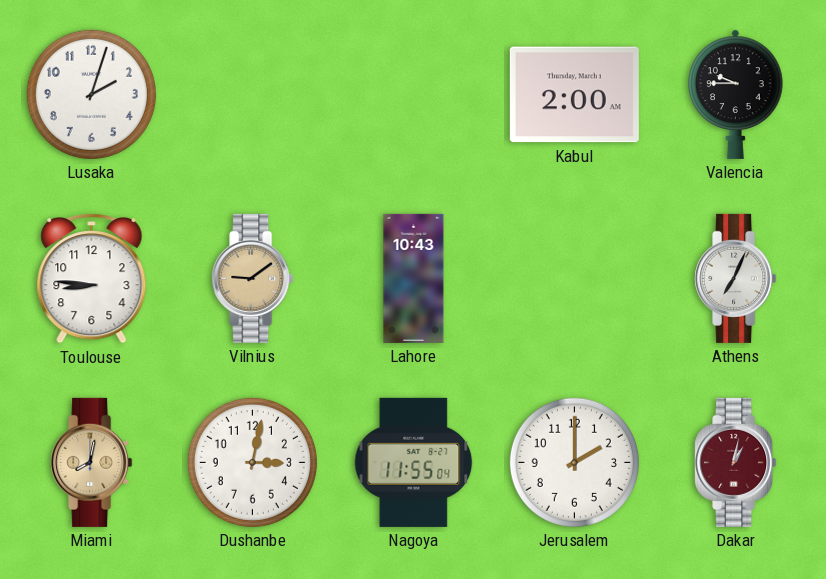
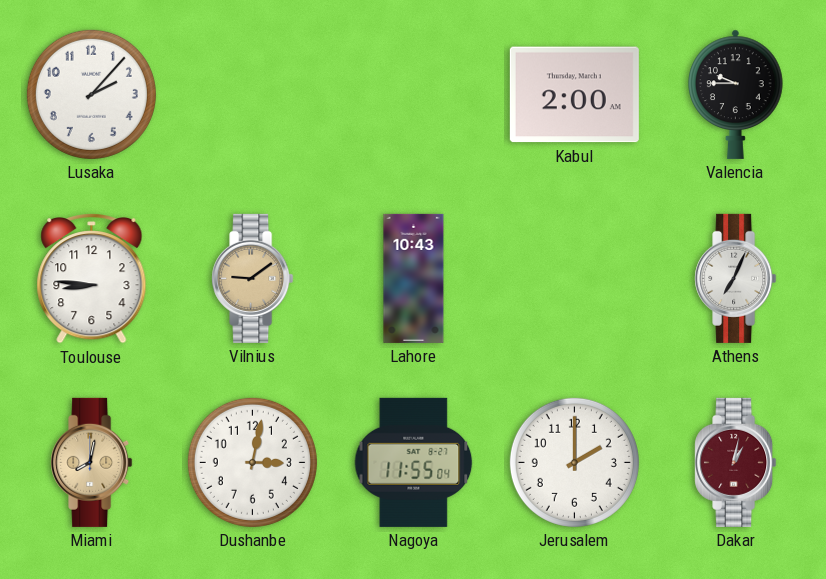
Lusaka: 2:03 -> 2:07 (91, 94)
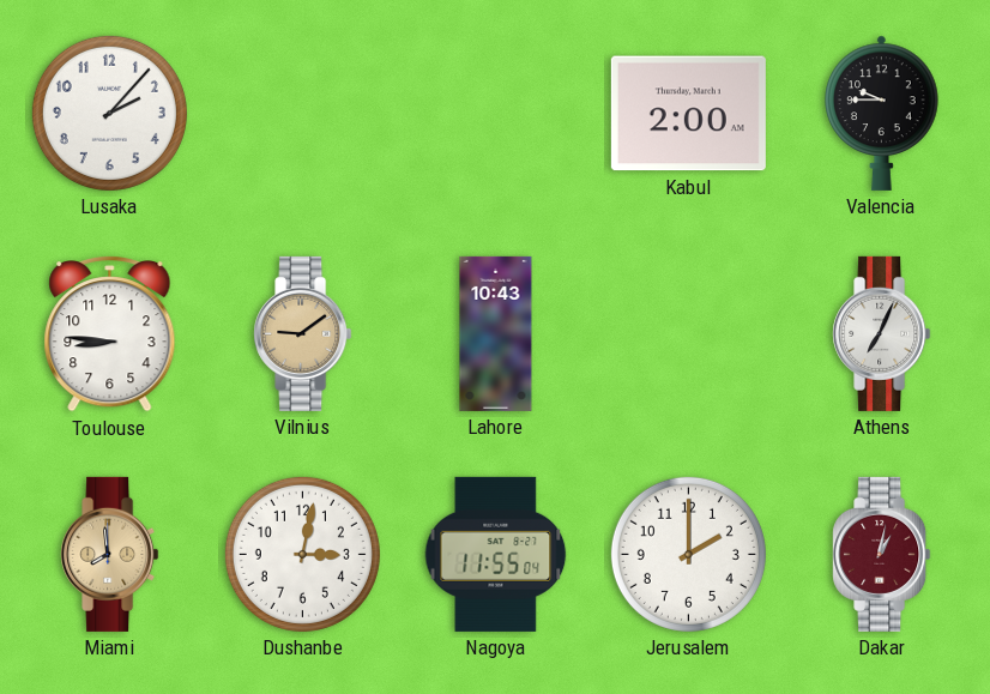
Miami: 8:02 -> 7:59 (110, 554)
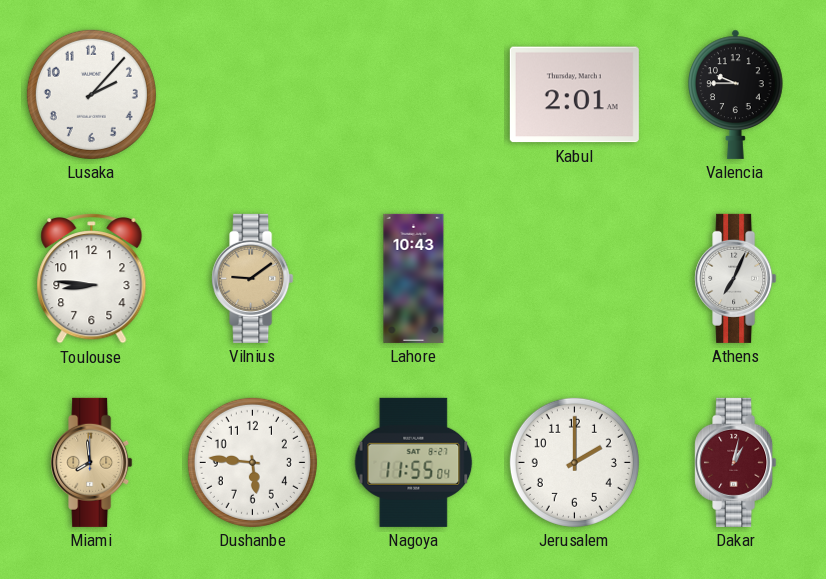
Kabul: 2:00 -> 2:01 (574, 95)
Dushanbe: 3:02 -> 5:46 (252, 462)
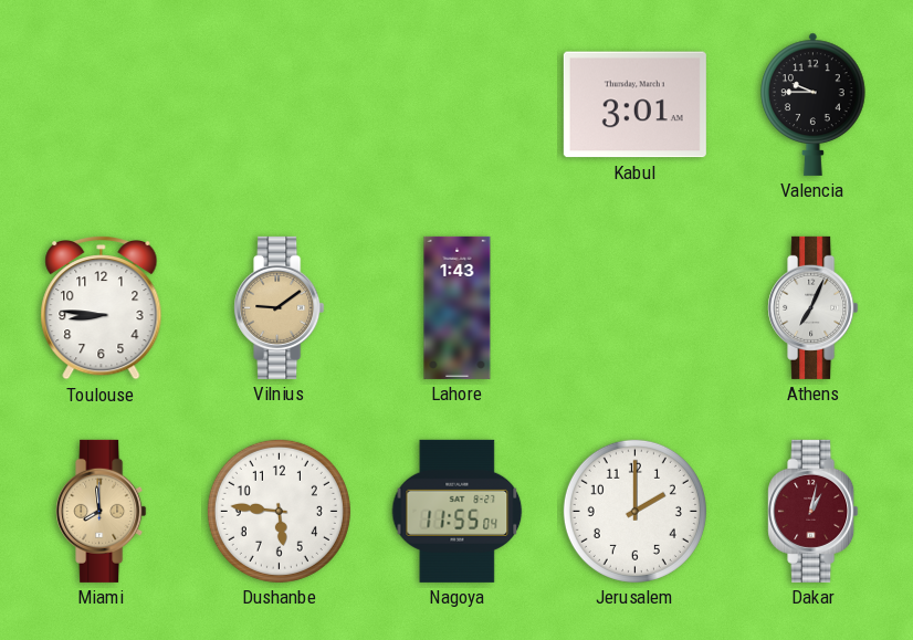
Lusaka: 2:07 -> none (91, 94)
Kabul: 2:01 -> 3:01 (634, 105)
Lahore: 10:43 -> 1:43 (458, 307)
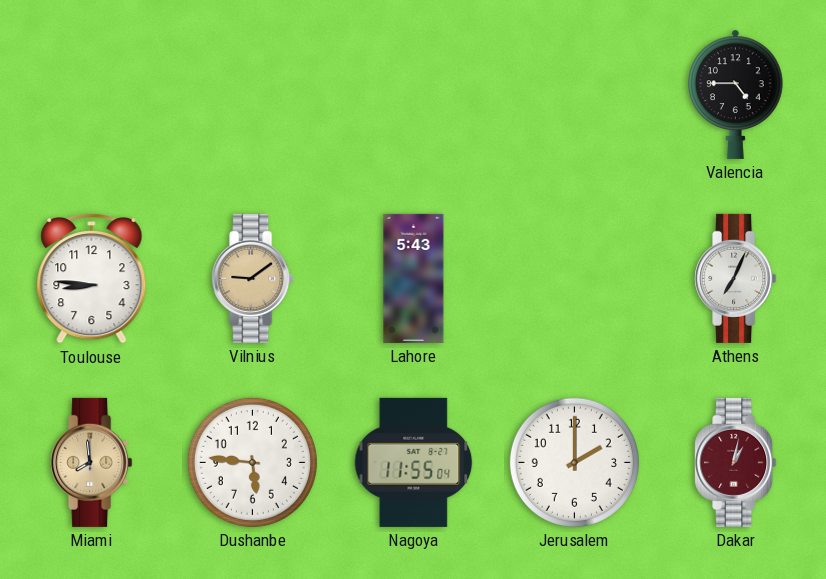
Kabul: 3:01 -> none (634, 105)
Valencia: 9:45 -> 4:45 (736, 94)
Lahore: 1:43 -> 5:43 (414, 278)
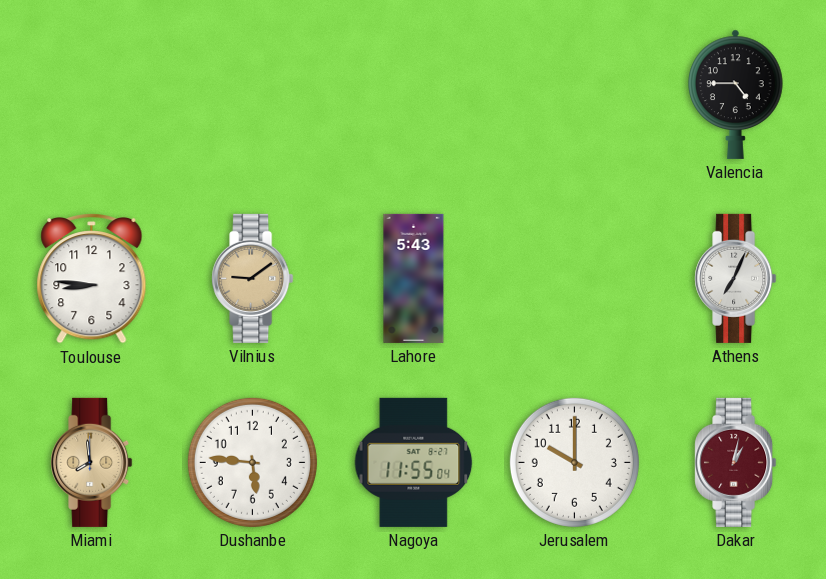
Jerusalem: 2:00 -> 10:00 (574, 462)
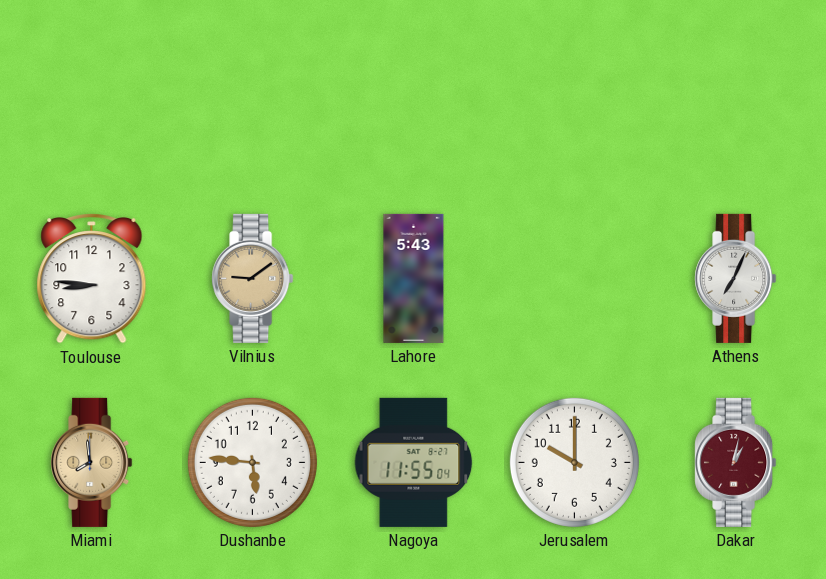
Valencia: 4:45 -> none (736, 94)
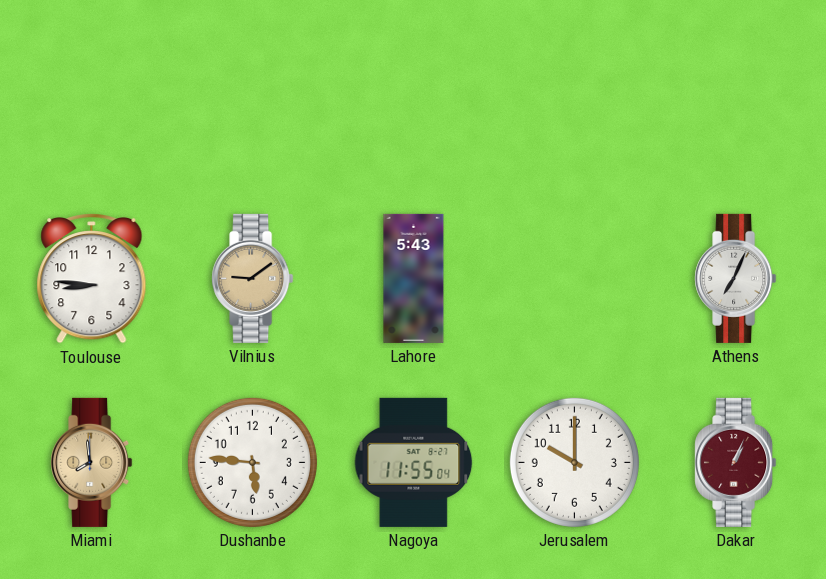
Dakar: 1:02 -> 1:04 (736, 462)
